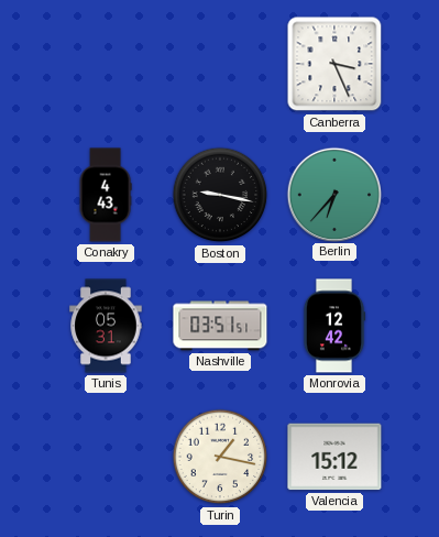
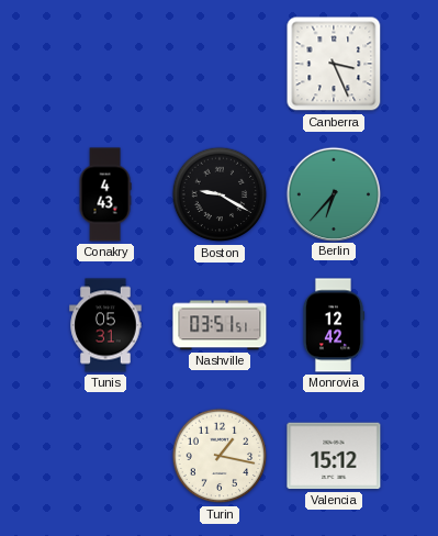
Boston: 9:17 -> 9:20 (220, 194)
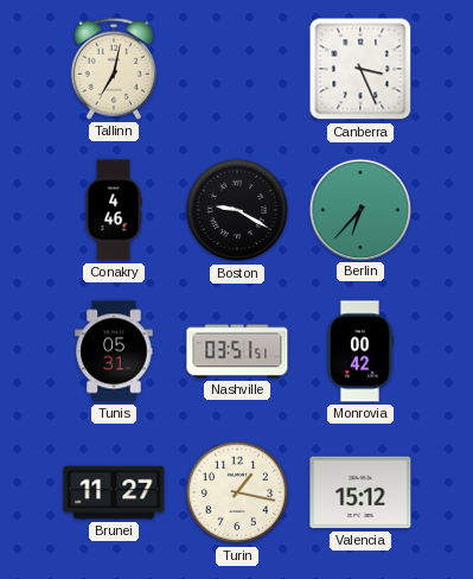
Tallinn: none -> 7:02 (114, 69)
Conakry: 4:43 -> 4:46 (114, 210)
Monrovia: 12:42 -> 00:42 (360, 351)
Brunei: none -> 11:27 (114, 492)
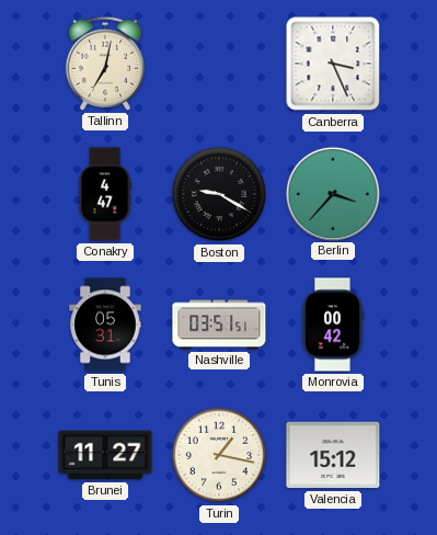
Conakry: 4:46 -> 4:47 (105, 194)
Berlin: 6:37 -> 3:37 (332, 193)
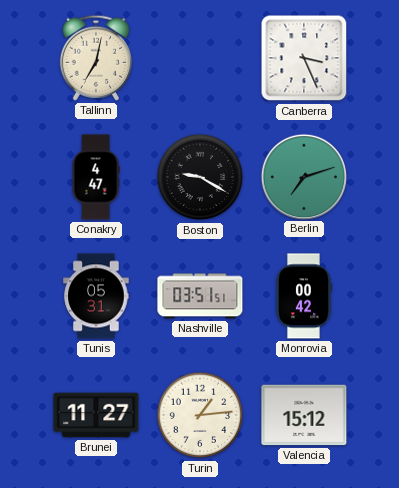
Berlin: 3:37 -> 7:12 (303, 176)
Turin: 1:17 -> 1:14 (200, 415)
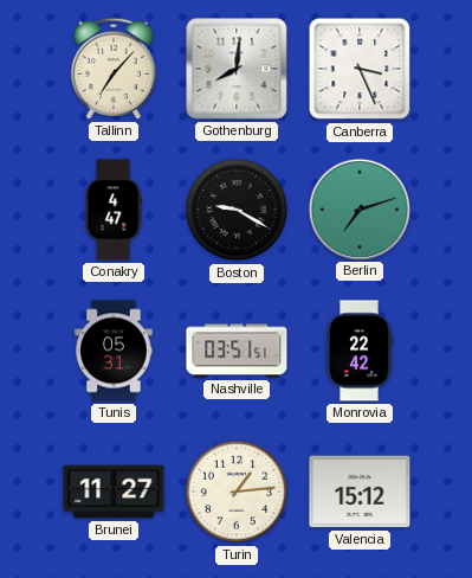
Tallinn: 7:02 -> 7:07 (114, 69)
Gothenburg: none -> 8:01 (237, 69)
Monrovia: 00:42 -> 22:42 (360, 351)
